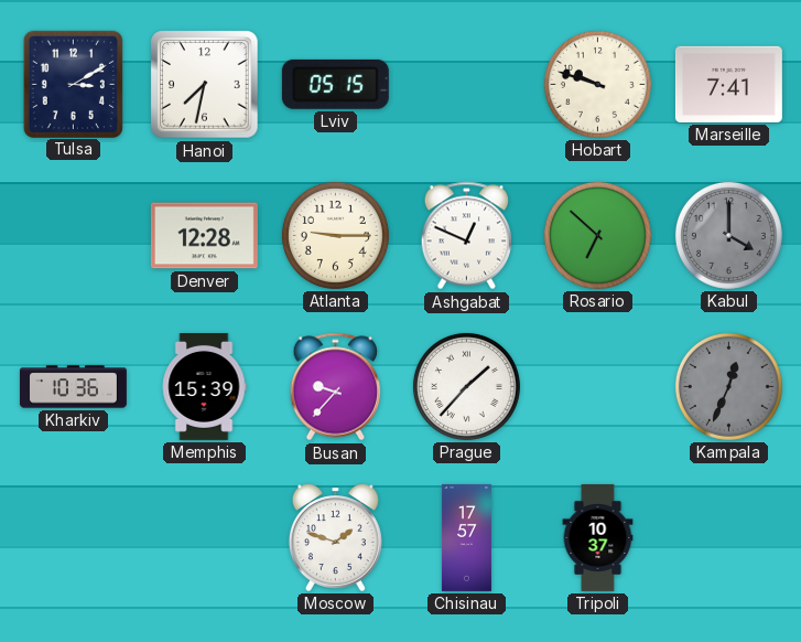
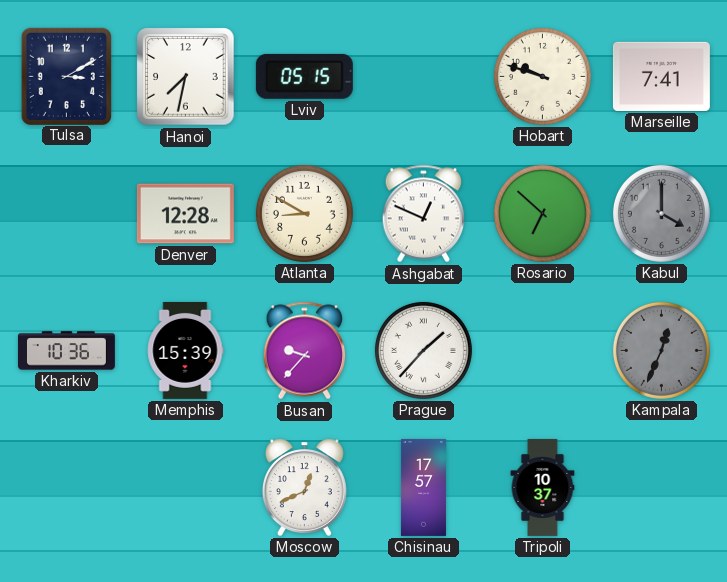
Atlanta: 9:15 -> 8:50 (304, 213)
Moscow: 1:48 -> 12:41 (304, 487)
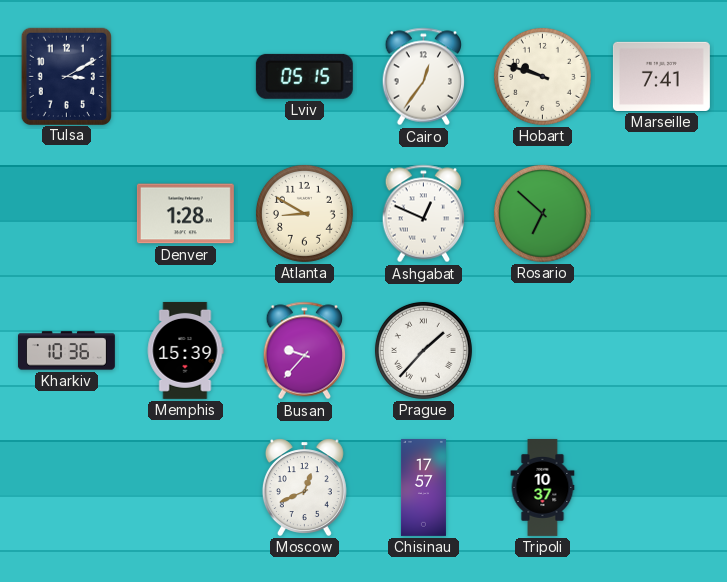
Hanoi: 7:32 -> none (186, 77)
Cairo: none -> 12:36 (424, 77)
Denver: 12:28 -> 1:28 (185, 214)
Kabul: 4:00 -> none (661, 213)
Kampala: 12:34 -> none (661, 350)
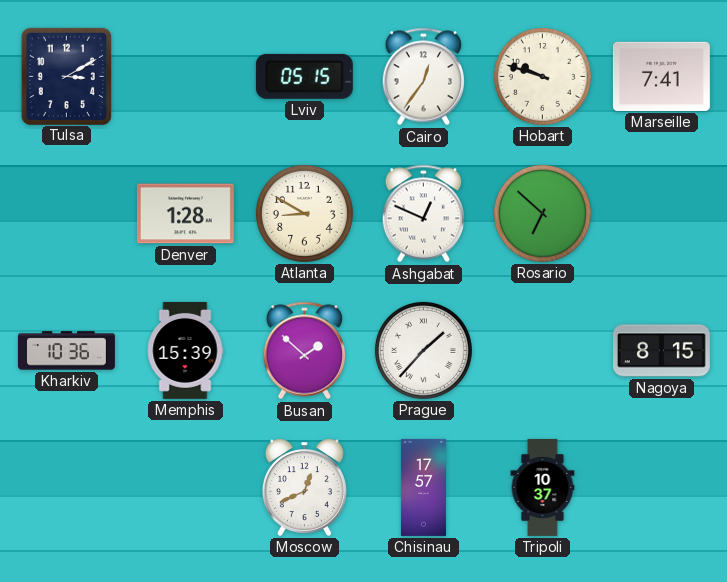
Busan: 9:37 -> 1:52 (305, 351)
Nagoya: none -> 8:15 (661, 351)
